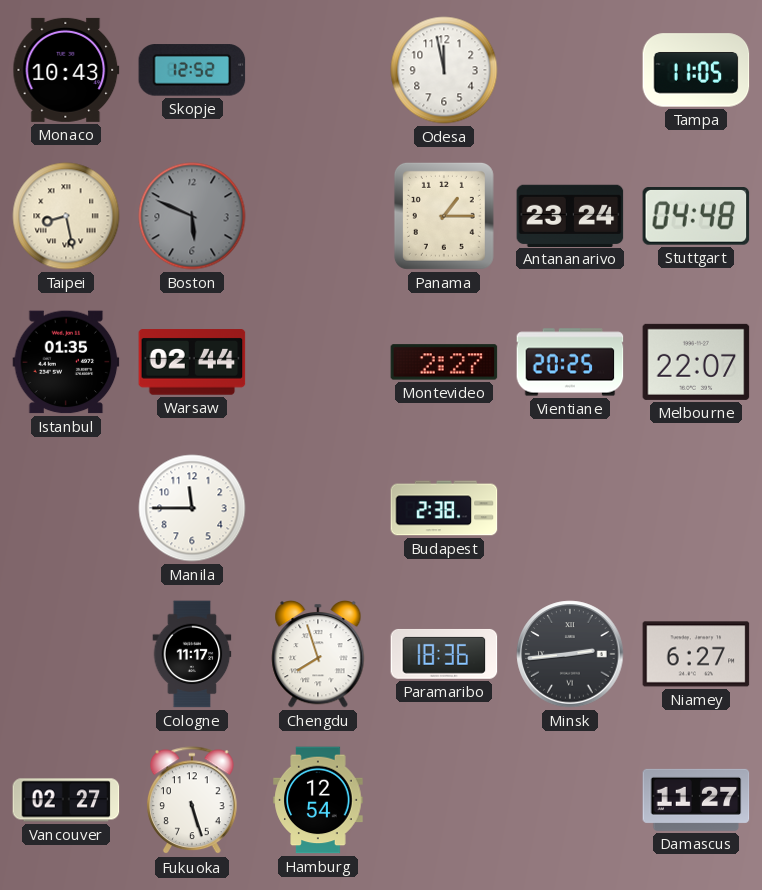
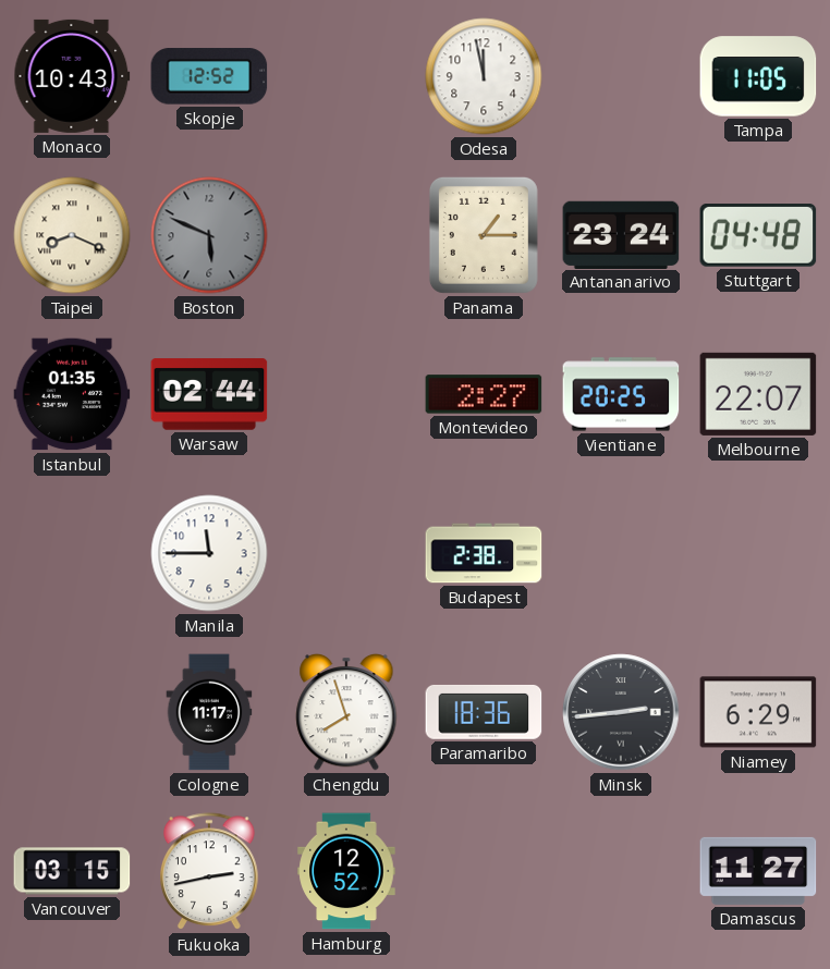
Taipei: 8:28 -> 8:19 (72, 235)
Niamey: 6:27 -> 6:29 (758, 712)
Vancouver: 02:27 -> 03:15 (72, 871)
Fukuoka: 5:27 -> 2:43 (210, 872)
Hamburg: 12:54 -> 12:52 (346, 871)
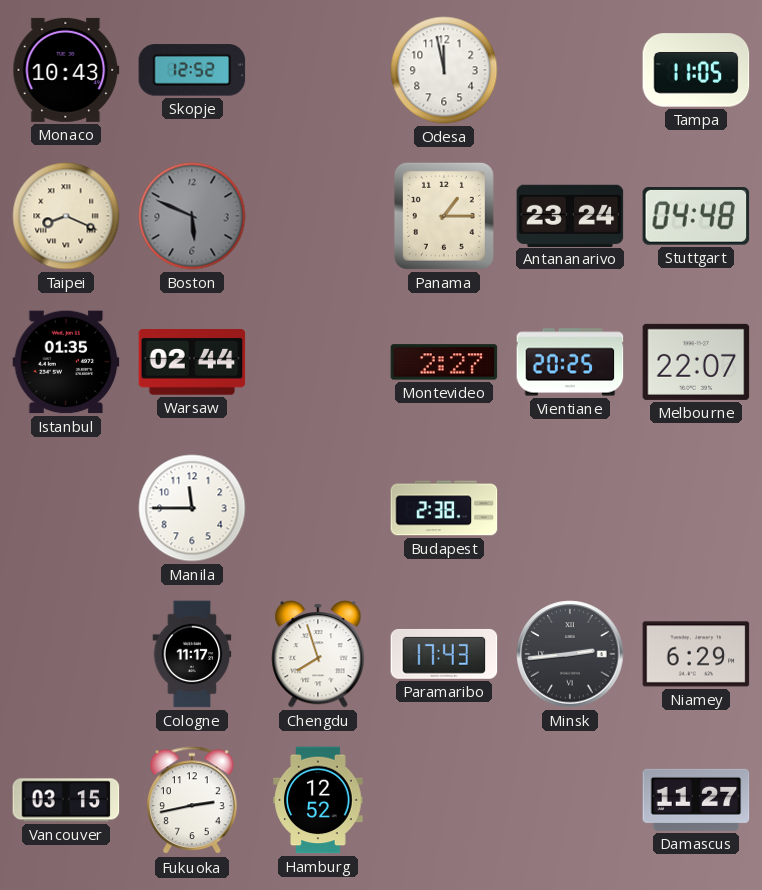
Paramaribo: 18:36 -> 17:43 (444, 654)
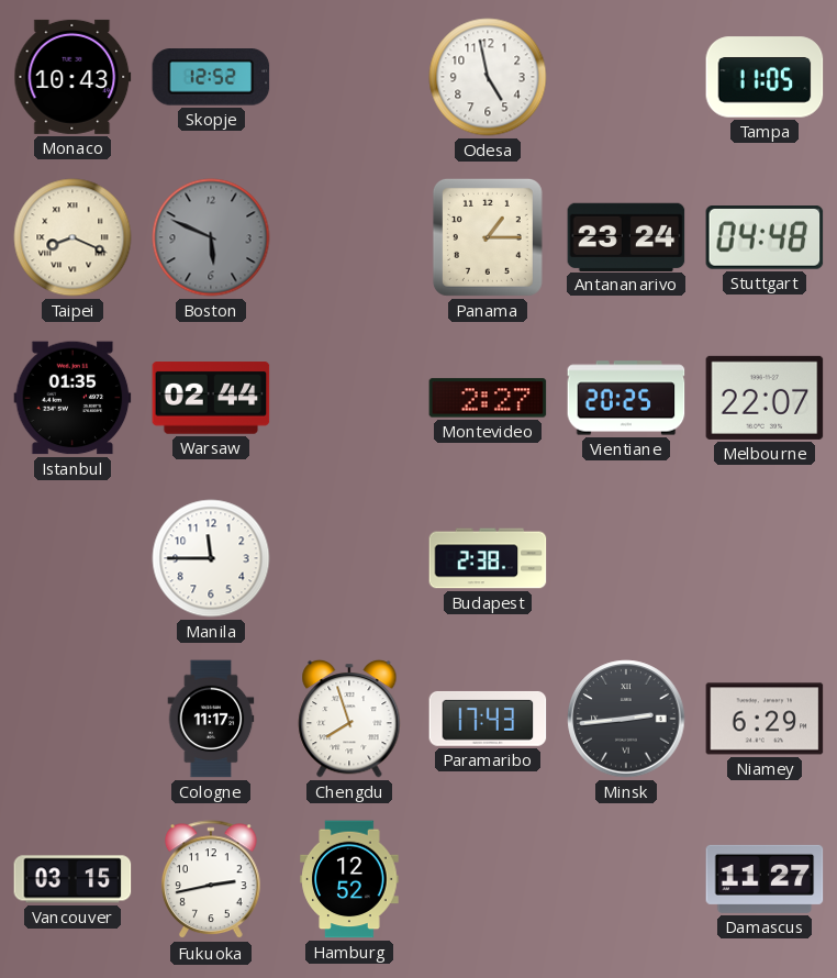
Odesa: 11:58 -> 4:58 (488, 77)
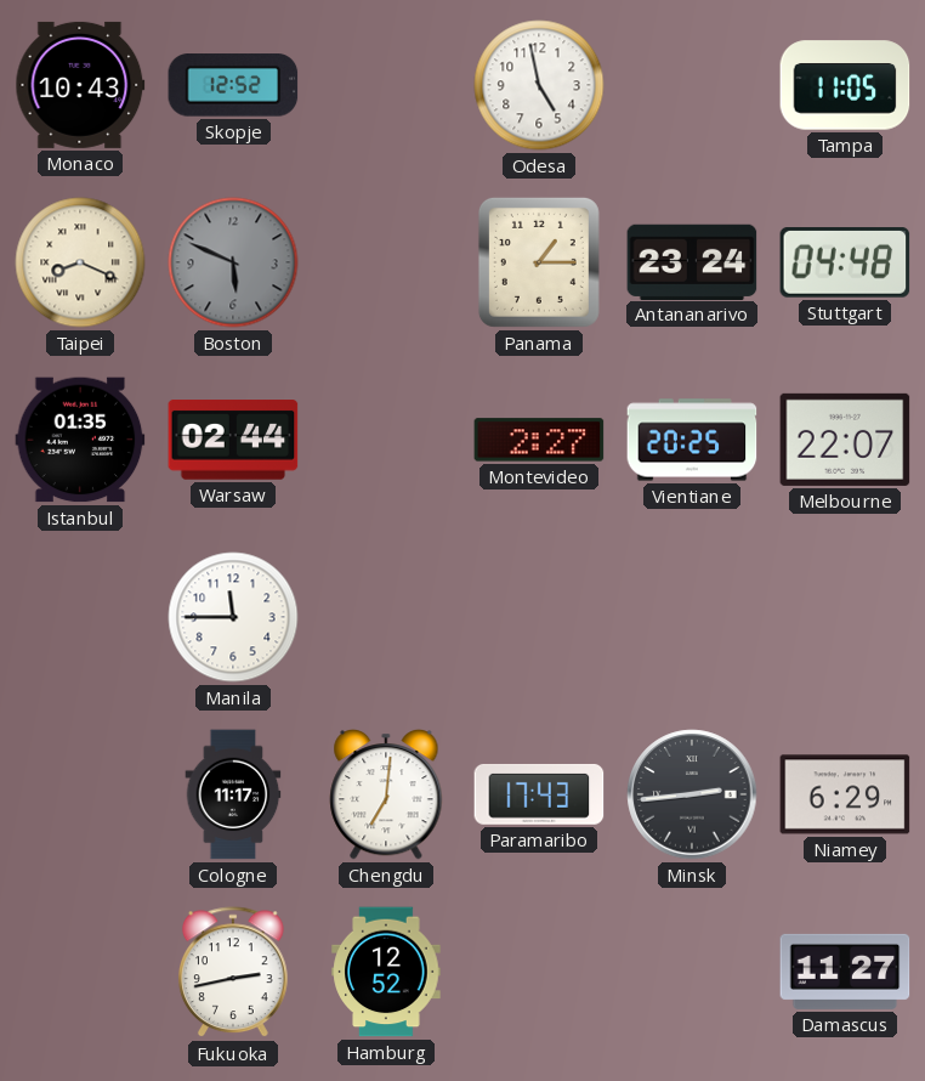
Budapest: 2:38 -> none (488, 558)
Chengdu: 7:57 -> 7:01 (386, 794)
Vancouver: 03:15 -> none (72, 879)
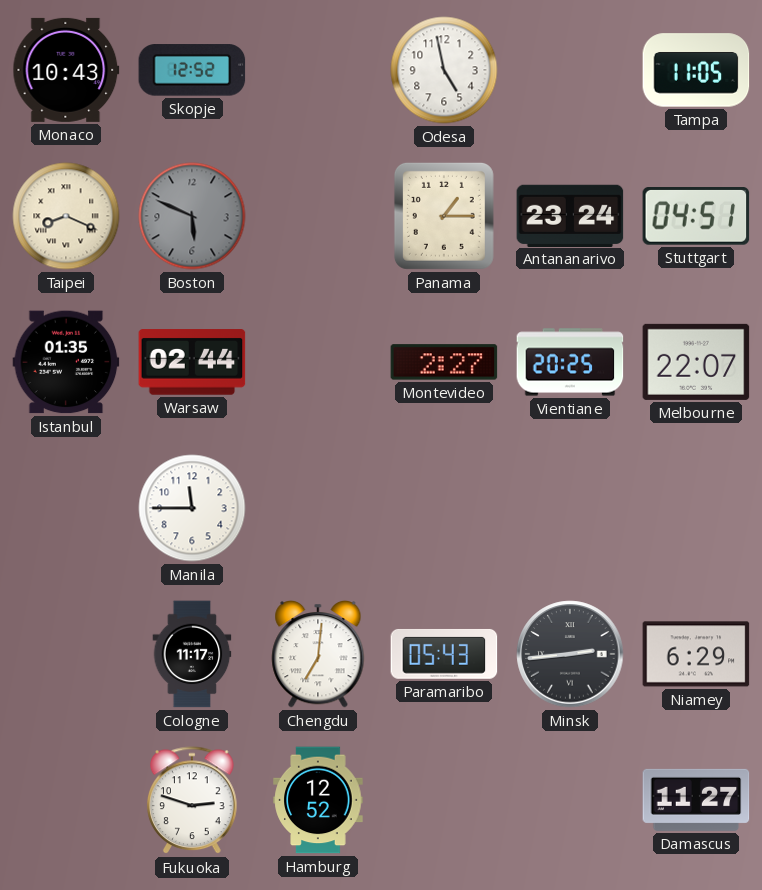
Stuttgart: 04:48 -> 04:51 (696, 217)
Paramaribo: 17:43 -> 05:43 (444, 654)
Fukuoka: 2:43 -> 2:48 (193, 801)
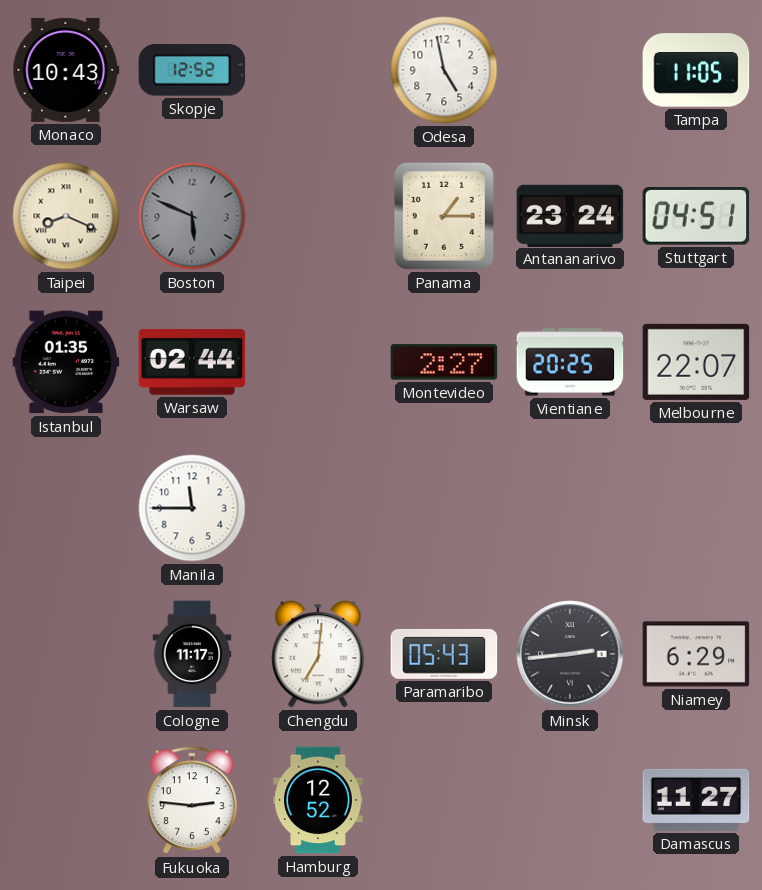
Fukuoka: 2:48 -> 2:46 (193, 801)
